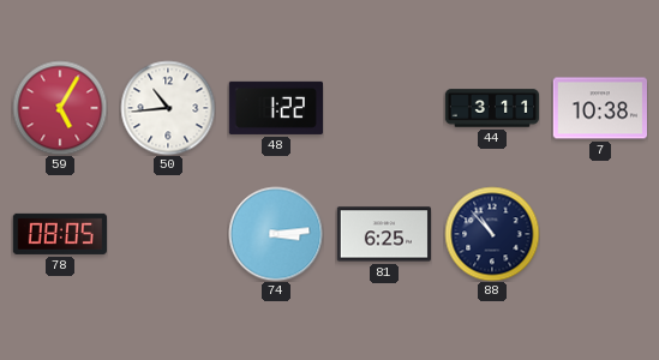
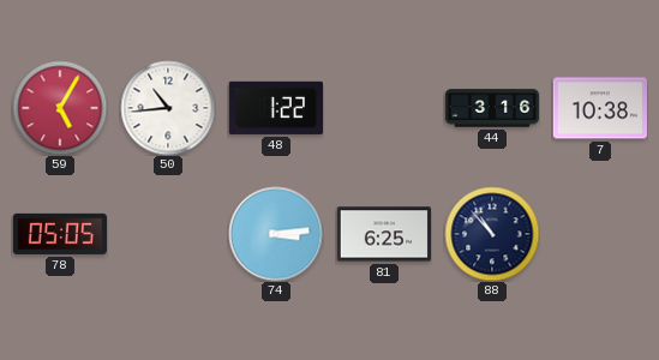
44: 3:11 -> 3:16 (492, 108)
78: 08:05 -> 05:05 (59, 234)
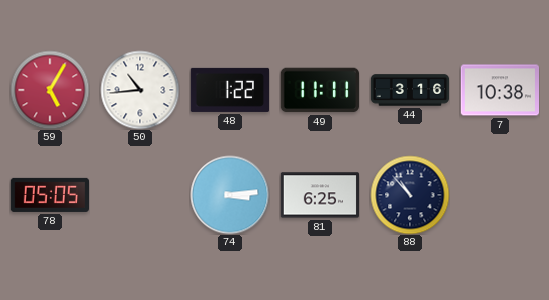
49: none -> 11:11 (319, 90)
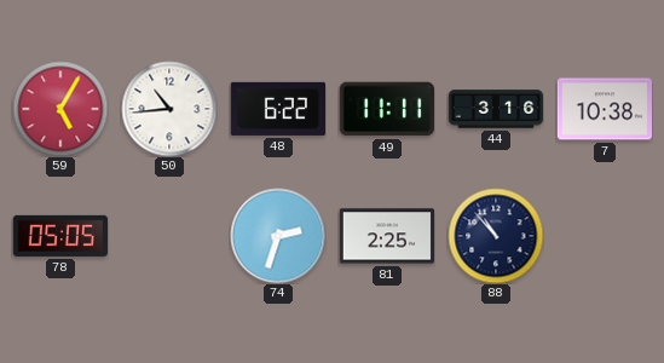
48: 1:22 -> 6:22 (277, 109)
74: 3:14 -> 2:33 (278, 236)
81: 6:25 -> 2:25 (386, 236)
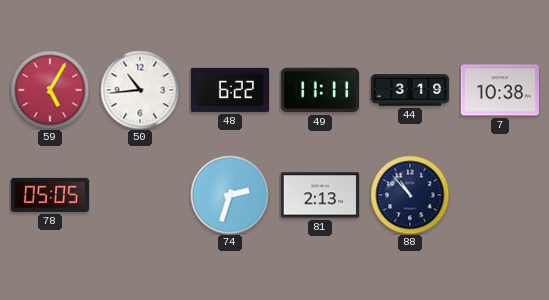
44: 3:16 -> 3:19 (410, 90)
81: 2:25 -> 2:13 (319, 195)
